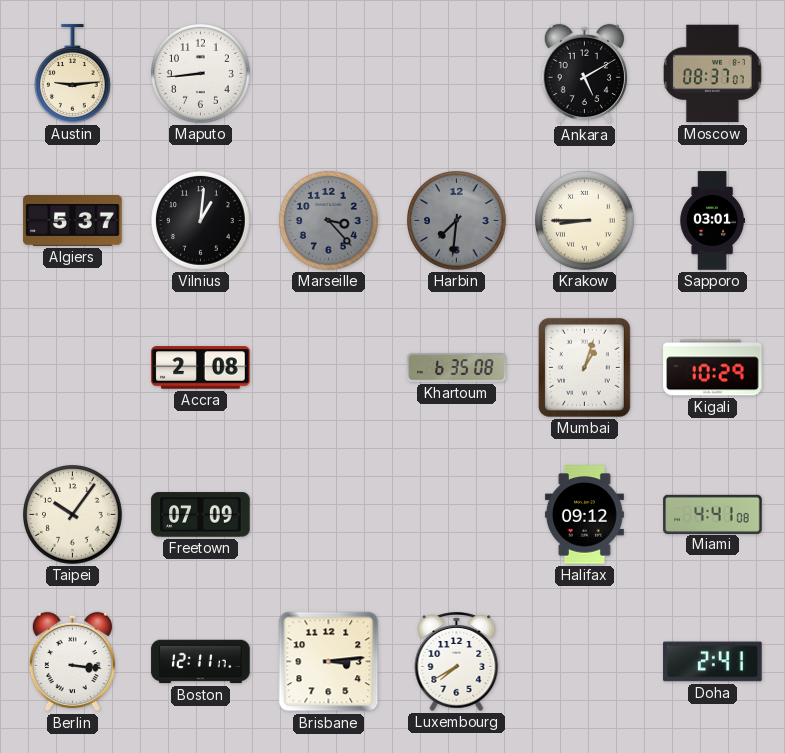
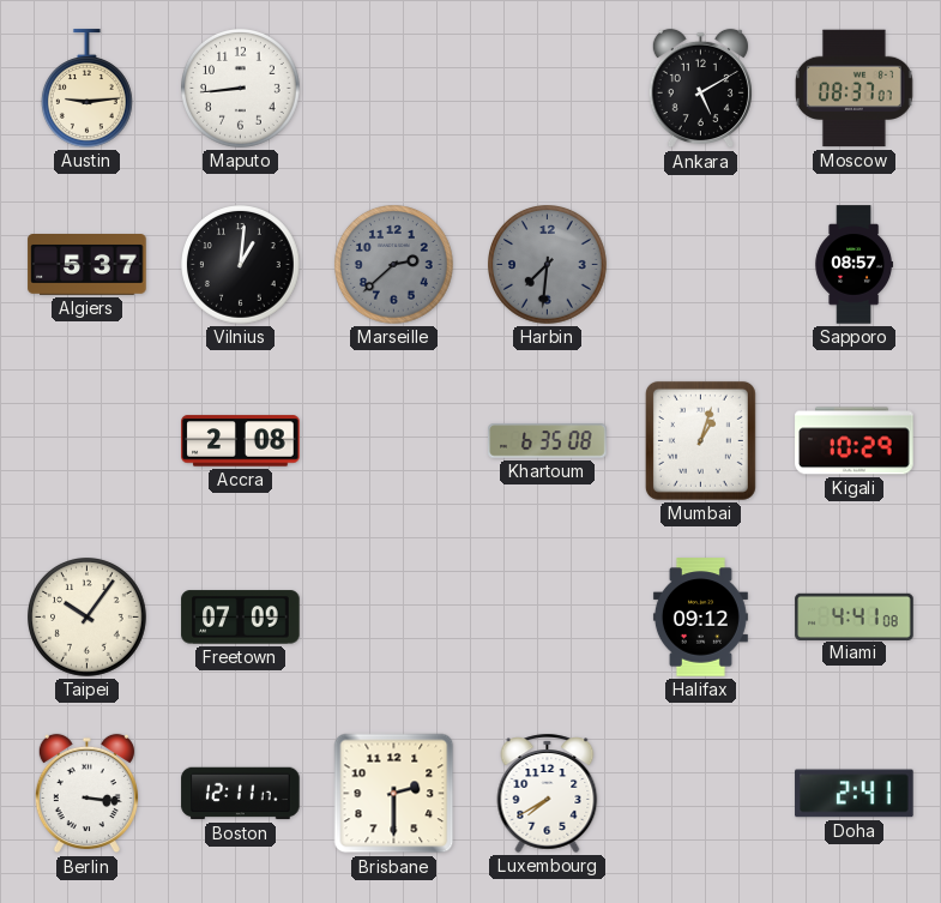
Marseille: 3:23 -> 2:38 (394, 265)
Krakow: 8:45 -> none (585, 221)
Sapporo: 03:01 -> 08:57 (853, 265)
Brisbane: 3:14 -> 2:30 (394, 794)
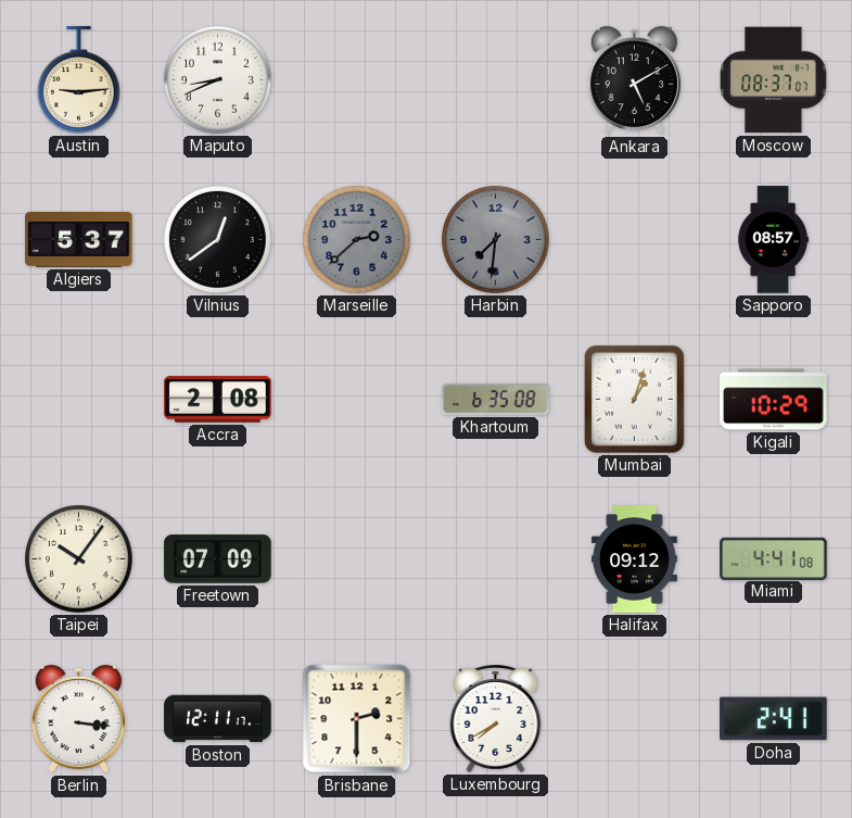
Maputo: 8:44 -> 8:41 (218, 80)
Vilnius: 1:01 -> 12:39 (218, 240)
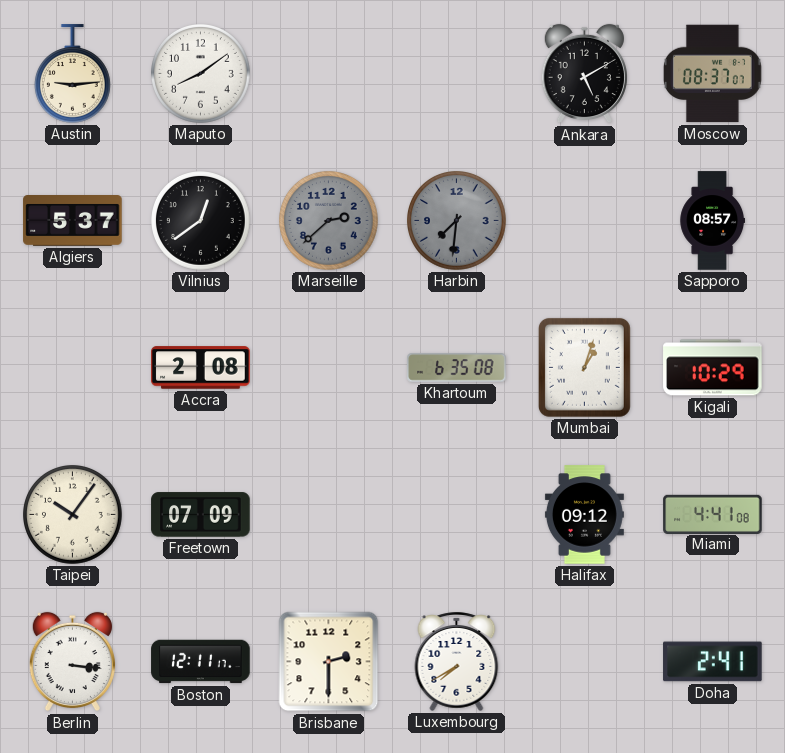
Maputo: 8:41 -> 8:09 (201, 74)
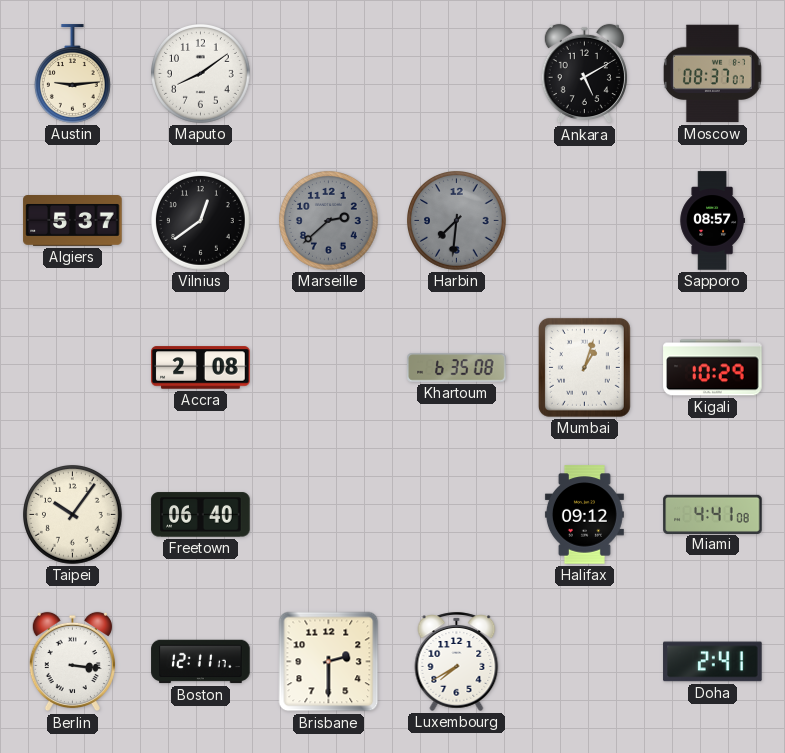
Freetown: 07:09 -> 06:40 (201, 515)
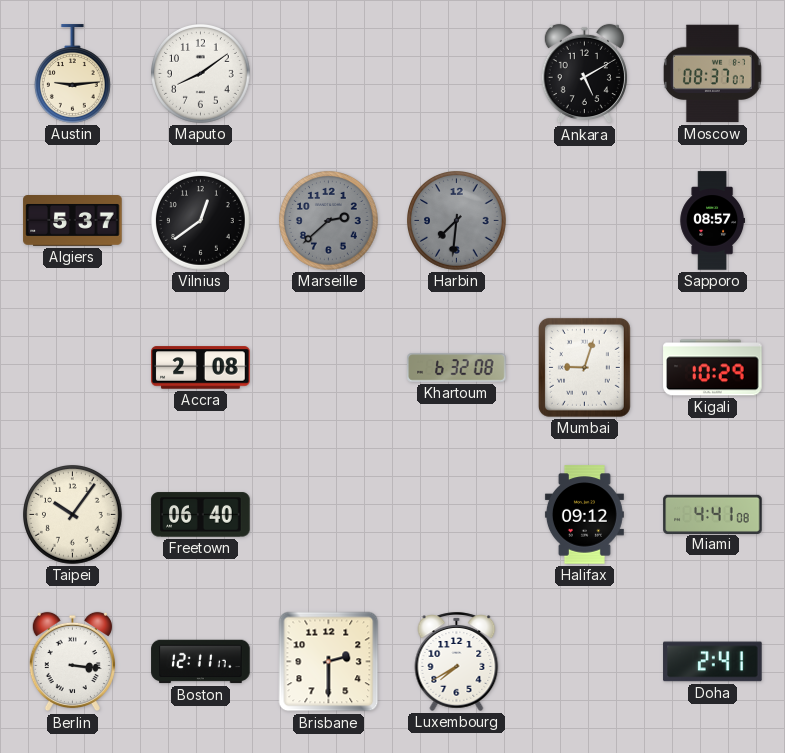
Khartoum: 6:35 -> 6:32 (457, 368)
Mumbai: 1:03 -> 9:03 (584, 367)
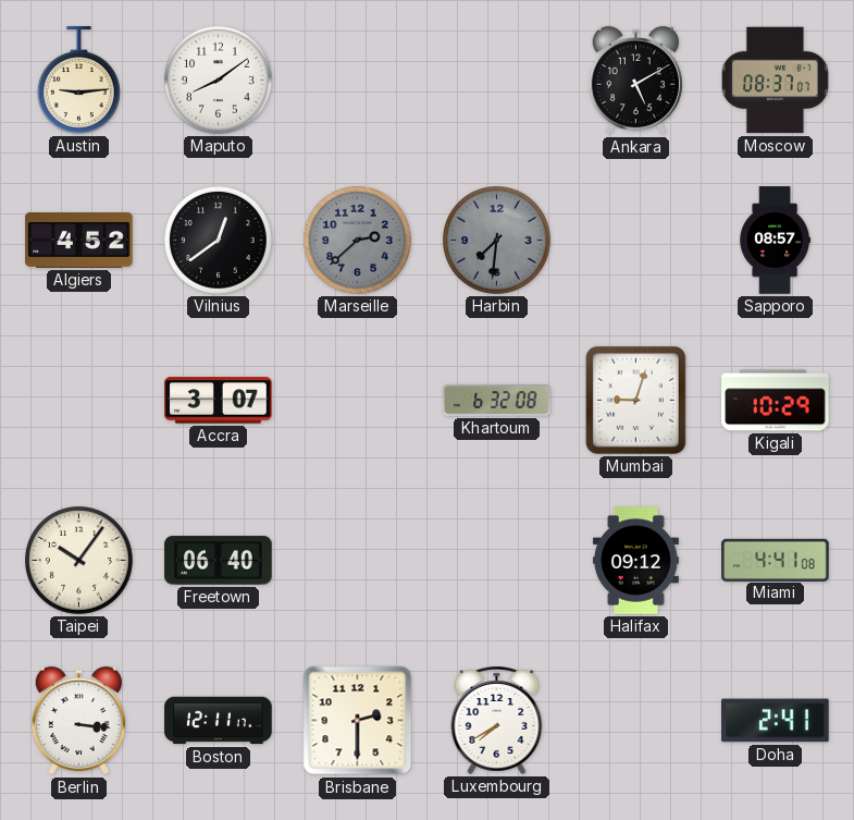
Algiers: 5:37 -> 4:52 (79, 241)
Accra: 2:08 -> 3:07 (219, 401)
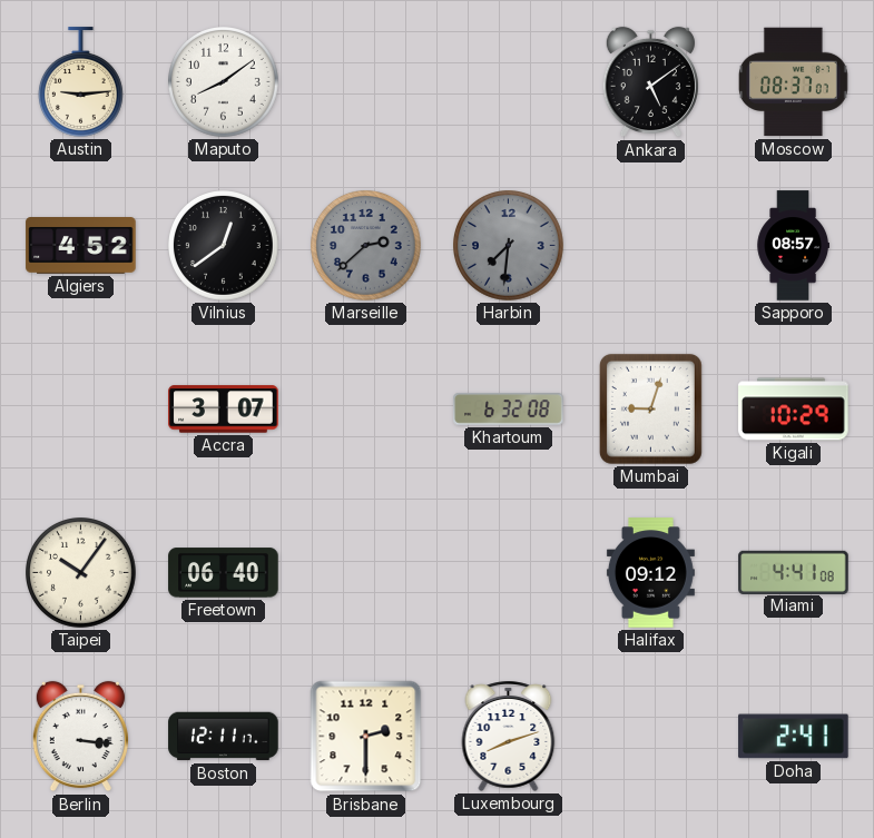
Ankara: 5:10 -> 5:09 (650, 82)
Luxembourg: 7:40 -> 8:12 (509, 736)
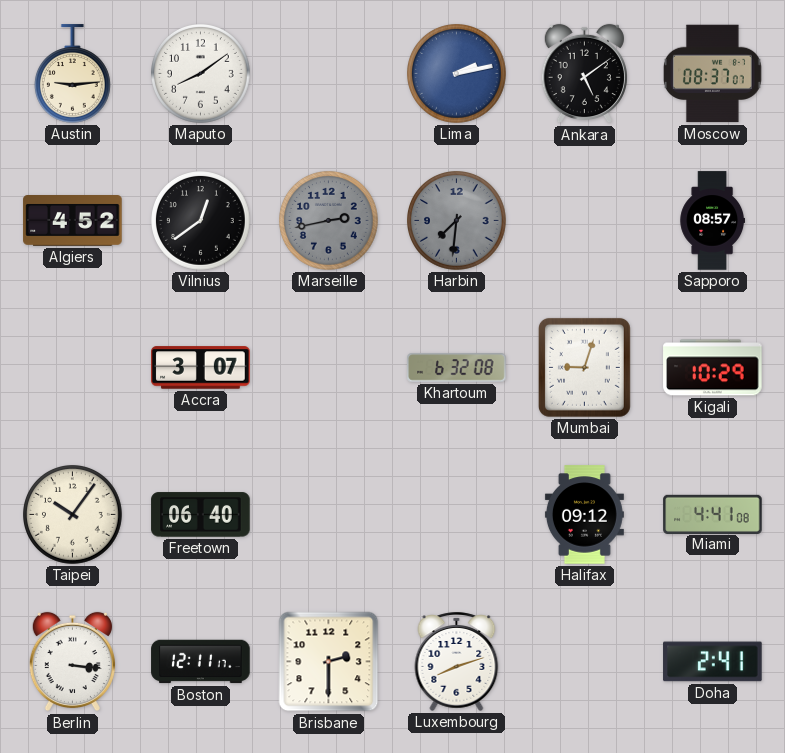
Lima: none -> 2:13 (457, 74)
Marseille: 2:38 -> 2:43 (329, 221)
